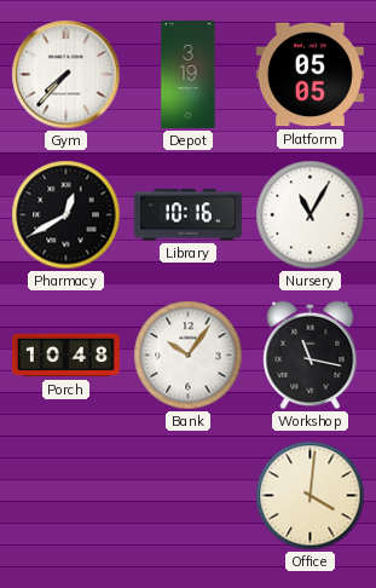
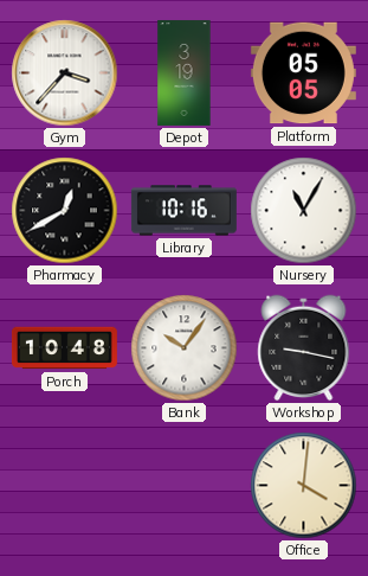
Gym: 7:37 -> 3:37 (65, 73)
Workshop: 11:17 -> 9:17 (304, 348)
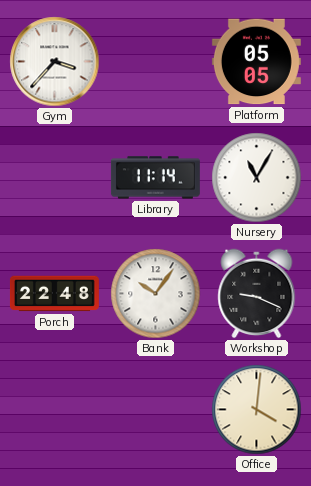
Depot: 3:19 -> none (185, 72)
Pharmacy: 12:40 -> none (65, 211)
Library: 10:16 -> 11:14 (155, 178)
Porch: 10:48 -> 22:48 (54, 294)
Workshop: 9:17 -> 9:19 (257, 294)
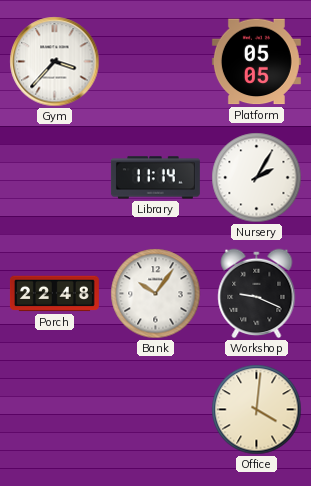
Nursery: 11:05 -> 2:05 (257, 178)
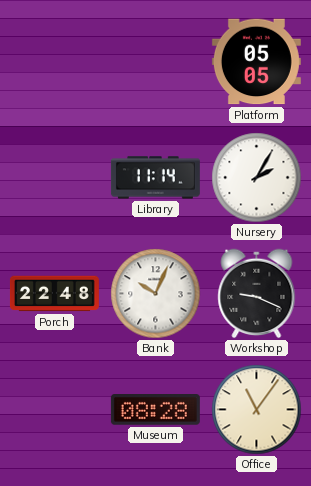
Gym: 3:37 -> none (55, 62)
Bank: 10:06 -> 10:04 (156, 294)
Museum: none -> 08:28 (155, 410)
Office: 4:01 -> 11:06 (257, 410)
